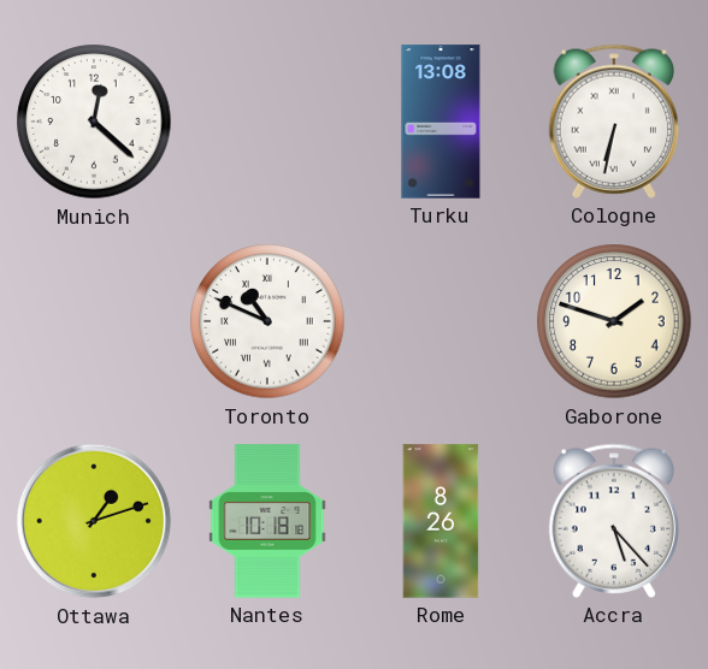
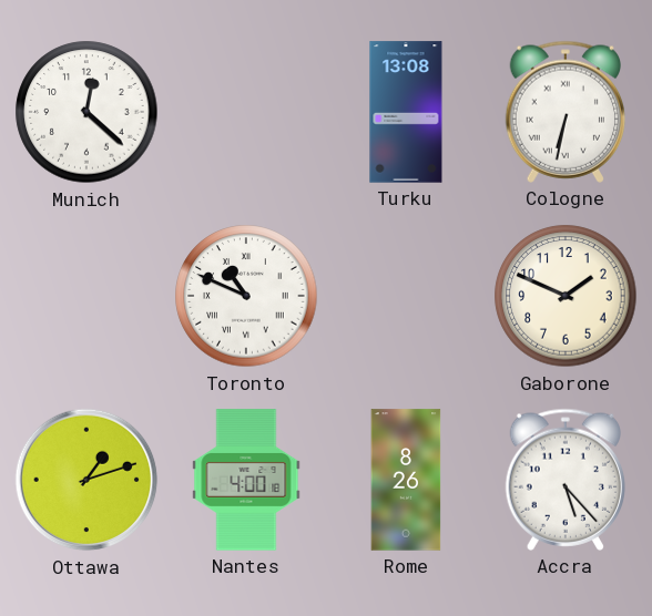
Gaborone: 1:48 -> 1:49 (566, 296)
Nantes: 10:18 -> 4:00 (246, 480)
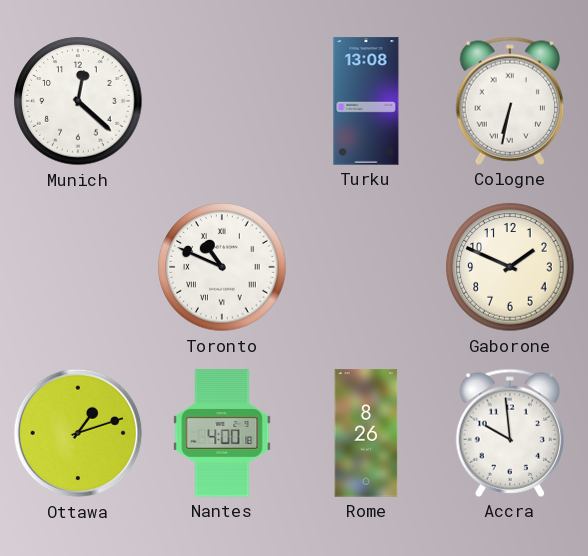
Accra: 5:23 -> 9:59 (509, 433)
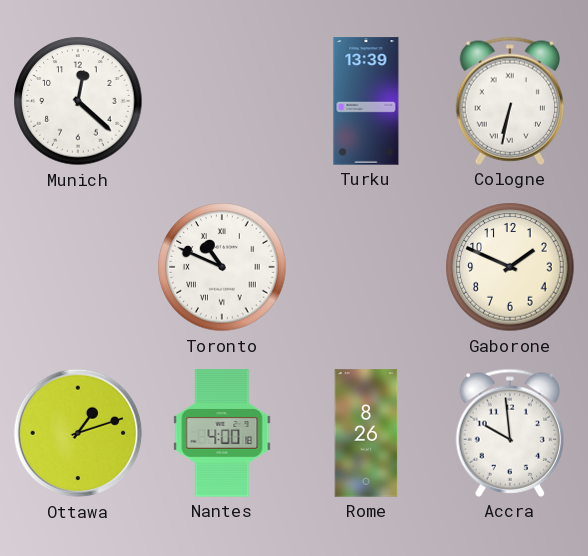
Turku: 13:08 -> 13:39 (366, 101)
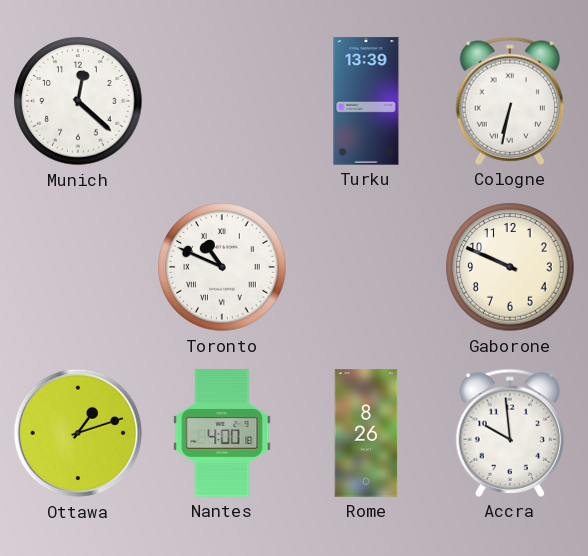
Gaborone: 1:49 -> 9:49 (510, 267)
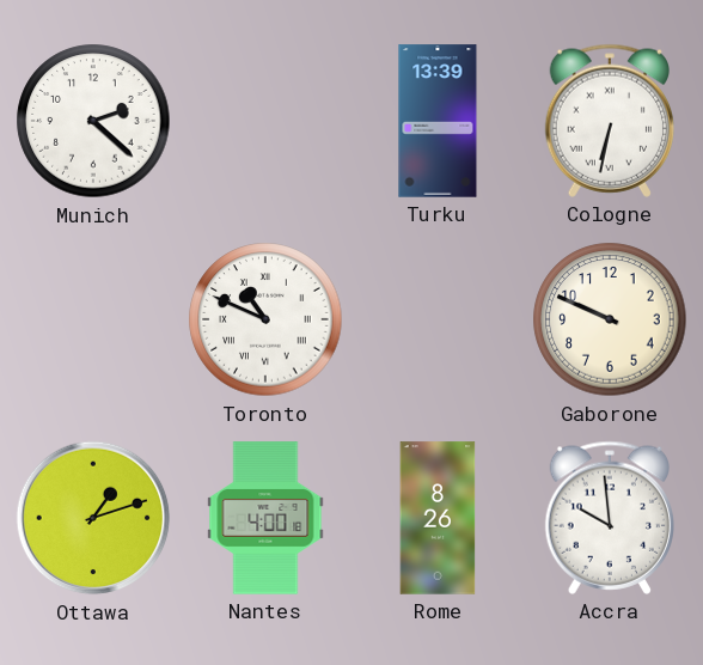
Munich: 12:22 -> 2:22 (93, 121)
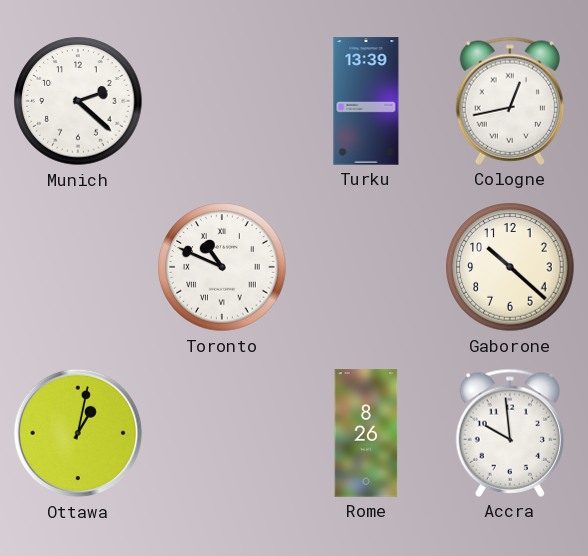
Cologne: 6:32 -> 12:43 (509, 101)
Gaborone: 9:49 -> 10:22 (510, 267)
Ottawa: 1:12 -> 1:02 (78, 433)
Nantes: 4:00 -> none (265, 518)
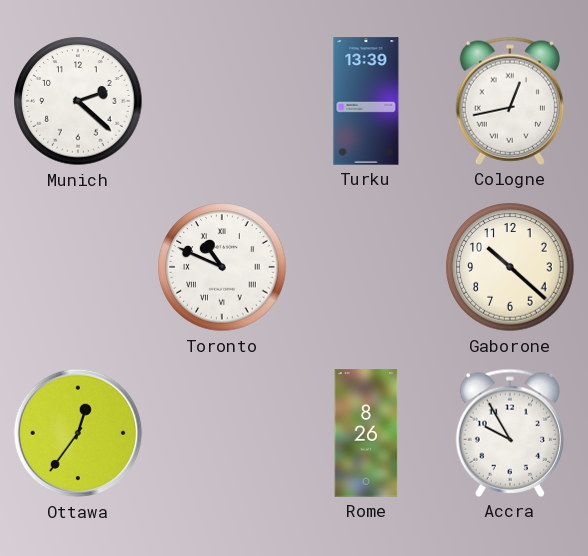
Ottawa: 1:02 -> 12:36 (78, 433)
Accra: 9:59 -> 9:55 (509, 433)
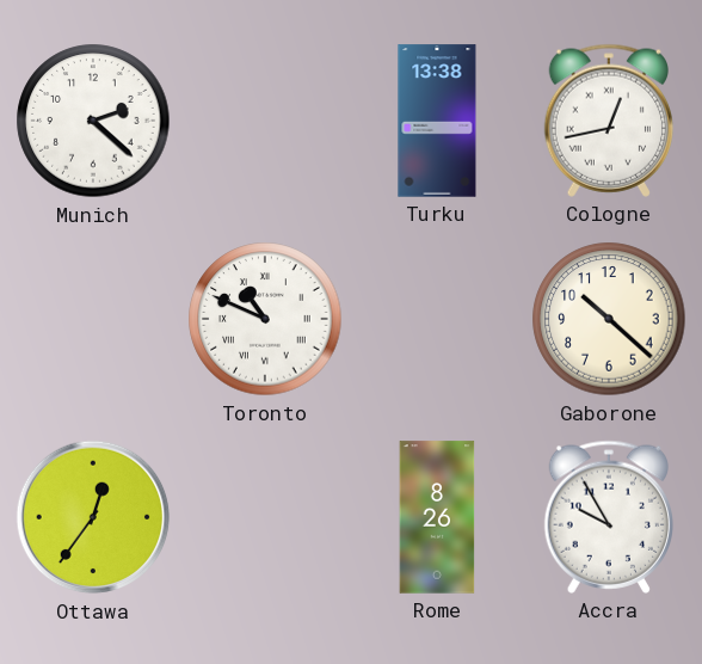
Turku: 13:39 -> 13:38 (437, 121)
